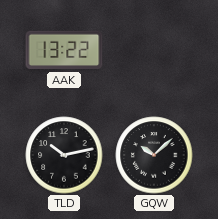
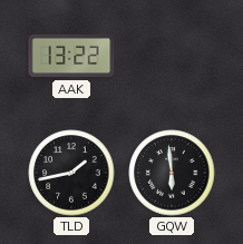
TLD: 10:13 -> 1:43 (71, 173)
GQW: 10:08 -> 5:59 (172, 173)
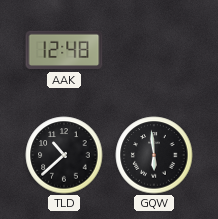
AAK: 13:22 -> 12:48 (64, 50)
TLD: 1:43 -> 10:38 (64, 155)
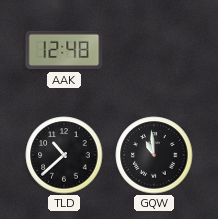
GQW: 5:59 -> 10:59 (154, 155)
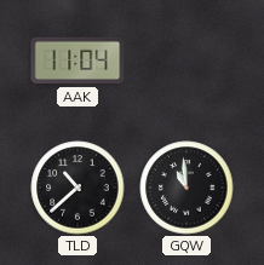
AAK: 12:48 -> 11:04 (78, 61)
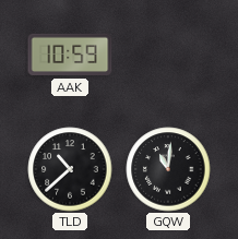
AAK: 11:04 -> 10:59 (70, 55)
GQW: 10:59 -> 11:01 (168, 169)
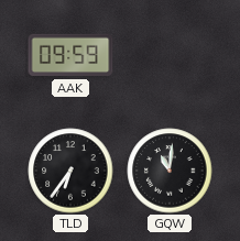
AAK: 10:59 -> 09:59 (70, 55)
TLD: 10:38 -> 6:36 (70, 171)
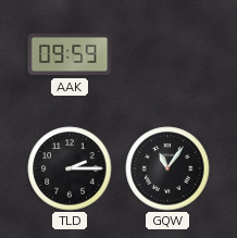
TLD: 6:36 -> 2:15 (70, 168)
GQW: 11:01 -> 11:06 (167, 168)
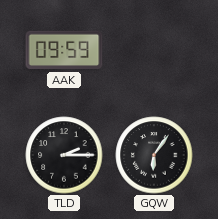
GQW: 11:06 -> 6:06 (154, 155)
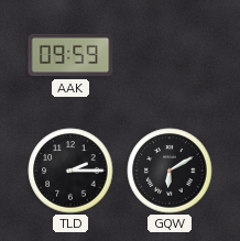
GQW: 6:06 -> 6:10 (170, 171)
